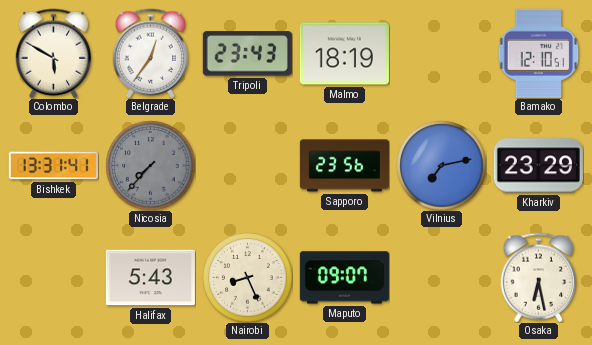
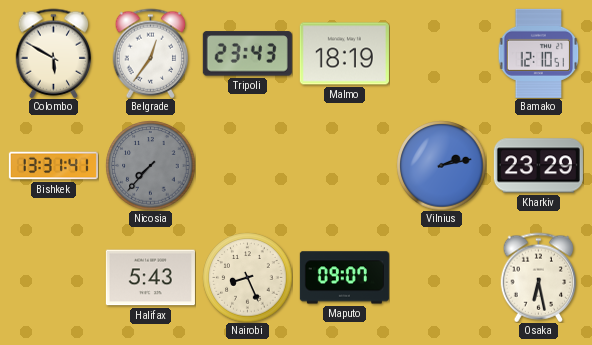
Sapporo: 23:56 -> none (344, 166)
Vilnius: 7:13 -> 2:13 (441, 165)
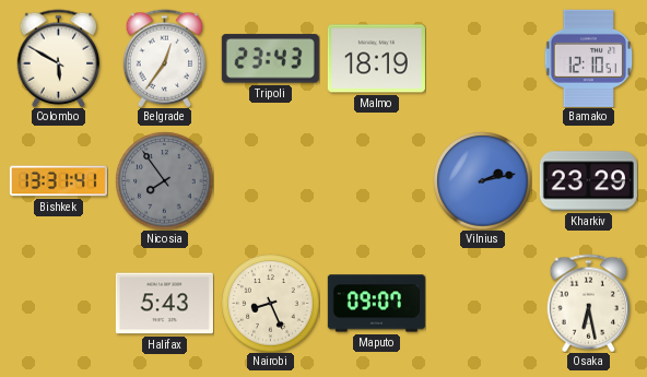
Nicosia: 7:37 -> 7:54 (164, 180)
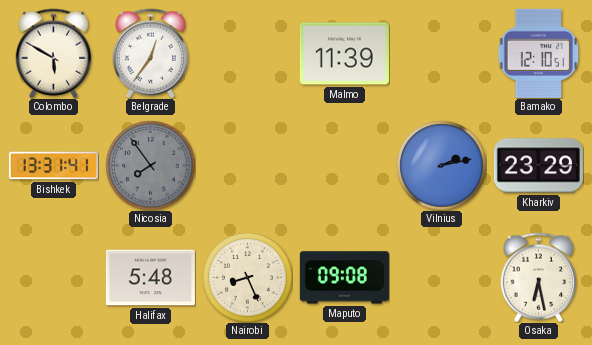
Tripoli: 23:43 -> none (270, 59)
Malmo: 18:19 -> 11:39 (344, 54)
Halifax: 5:43 -> 5:48 (150, 278)
Maputo: 09:07 -> 09:08 (344, 278)
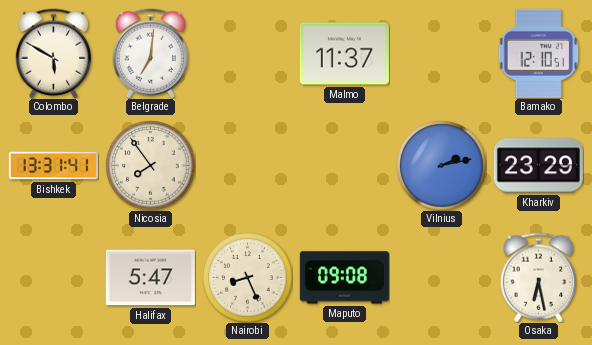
Belgrade: 12:36 -> 7:01 (151, 53)
Malmo: 11:39 -> 11:37 (344, 54)
Nicosia dial: grey -> cream (150, 165)
Halifax: 5:48 -> 5:47 (150, 278)
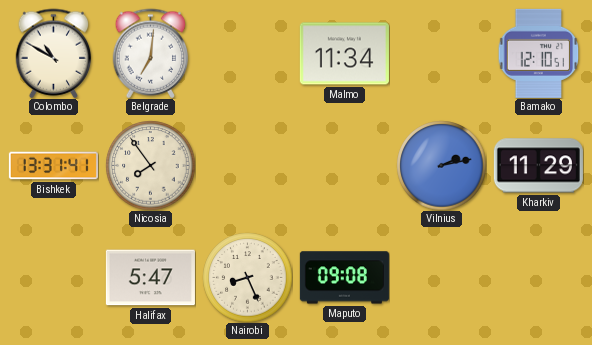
Colombo: 5:50 -> 10:50 (54, 53)
Malmo: 11:37 -> 11:34 (344, 54)
Kharkiv: 23:29 -> 11:29 (538, 166)
Osaka: 6:28 -> none (539, 277)
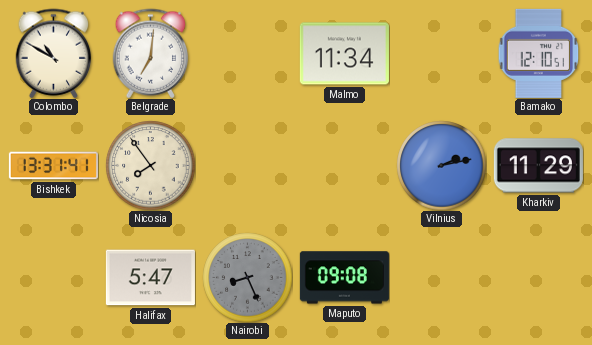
Nairobi dial: cream -> grey (247, 277)
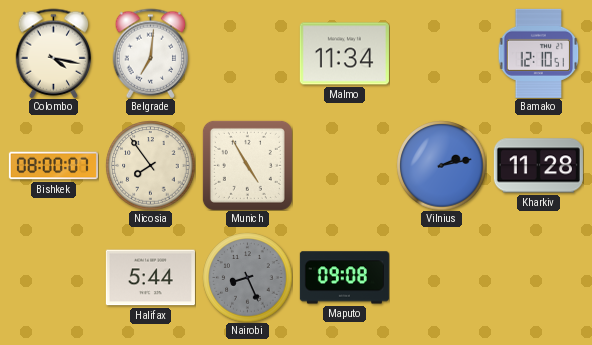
Colombo: 10:50 -> 4:17 (54, 53)
Bishkek: 13:31 -> 08:00 (53, 166)
Munich: none -> 4:55 (247, 165)
Kharkiv: 11:29 -> 11:28 (538, 166)
Halifax: 5:47 -> 5:44 (150, 278)
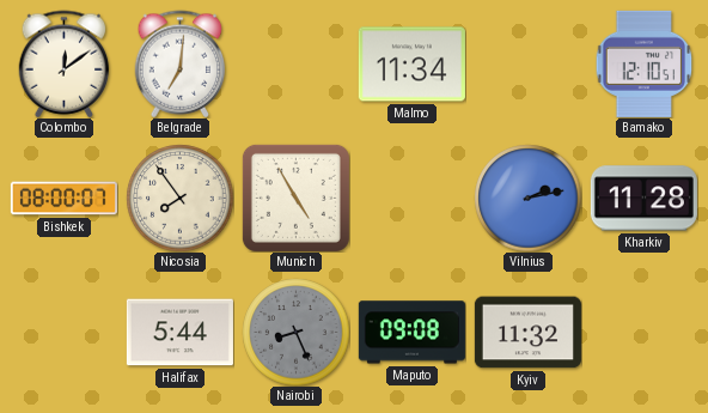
Colombo: 4:17 -> 12:09 (65, 63)
Kyiv: none -> 11:32 (527, 333)
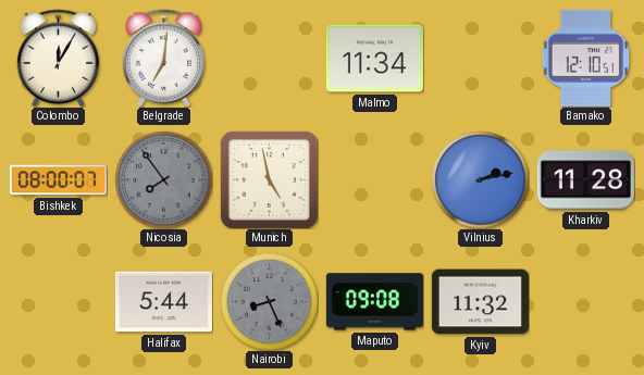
Colombo: 12:09 -> 12:05 (59, 58)
Nicosia dial: cream -> grey (163, 179)
Munich: 4:55 -> 4:58 (269, 179)
